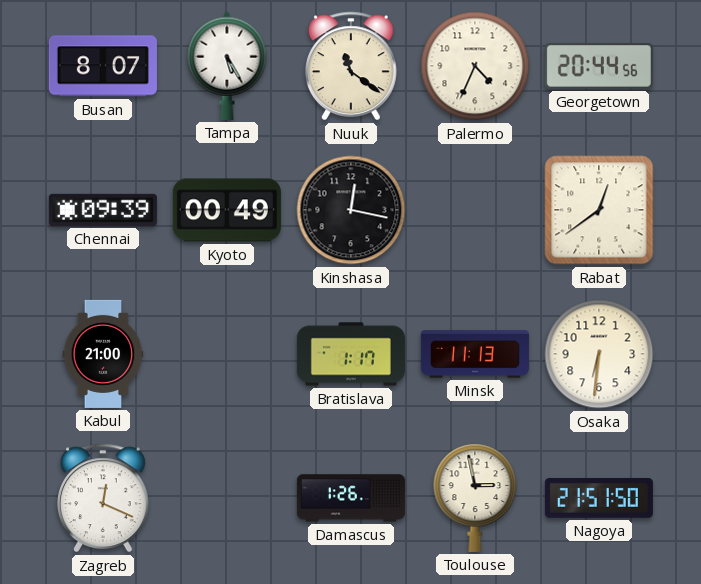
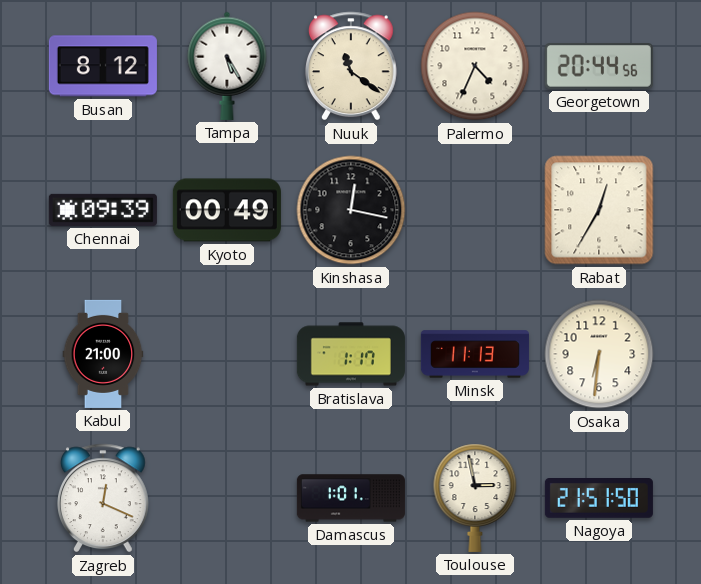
Busan: 8:07 -> 8:12 (103, 66)
Rabat: 12:39 -> 12:35 (599, 210)
Damascus: 1:26 -> 1:01 (351, 498)
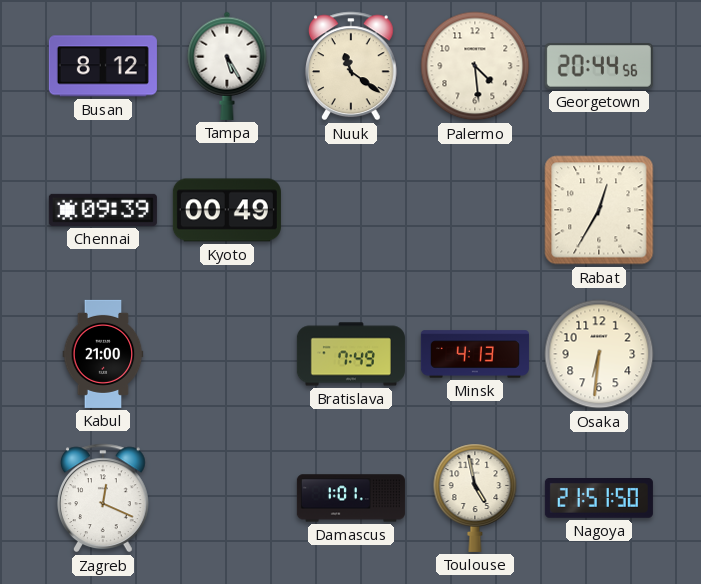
Palermo: 4:34 -> 4:29 (475, 66)
Kinshasa: 12:17 -> none (351, 210)
Bratislava: 1:17 -> 7:49 (351, 354)
Minsk: 11:13 -> 4:13 (475, 354)
Toulouse: 2:58 -> 4:58 (475, 498)
